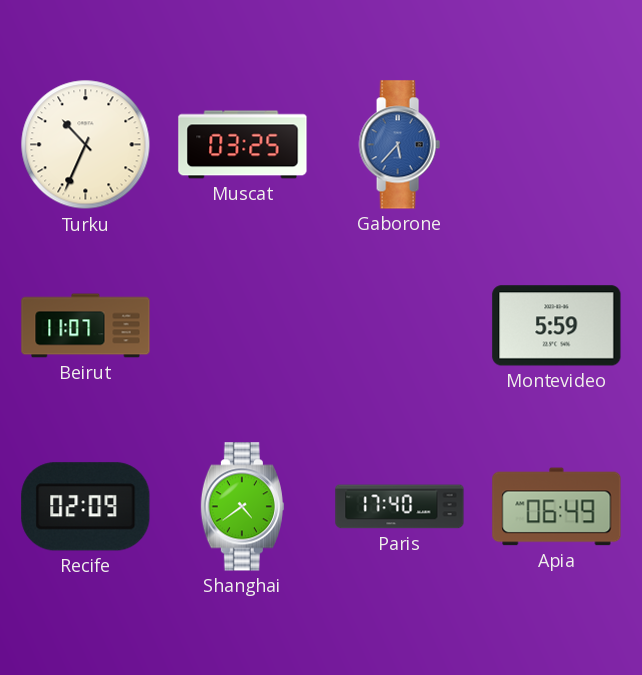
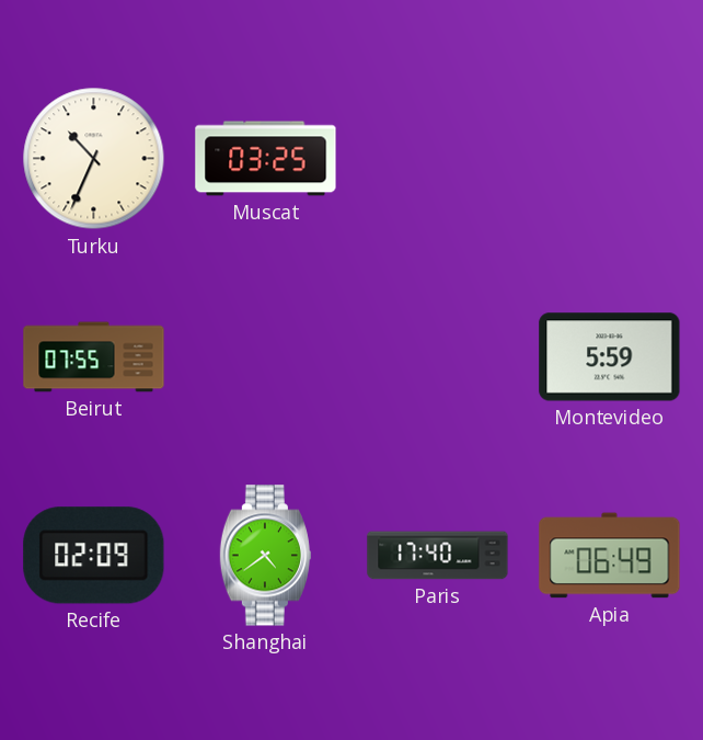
Gaborone: 5:37 -> none (399, 145)
Beirut: 11:07 -> 07:55 (94, 357)
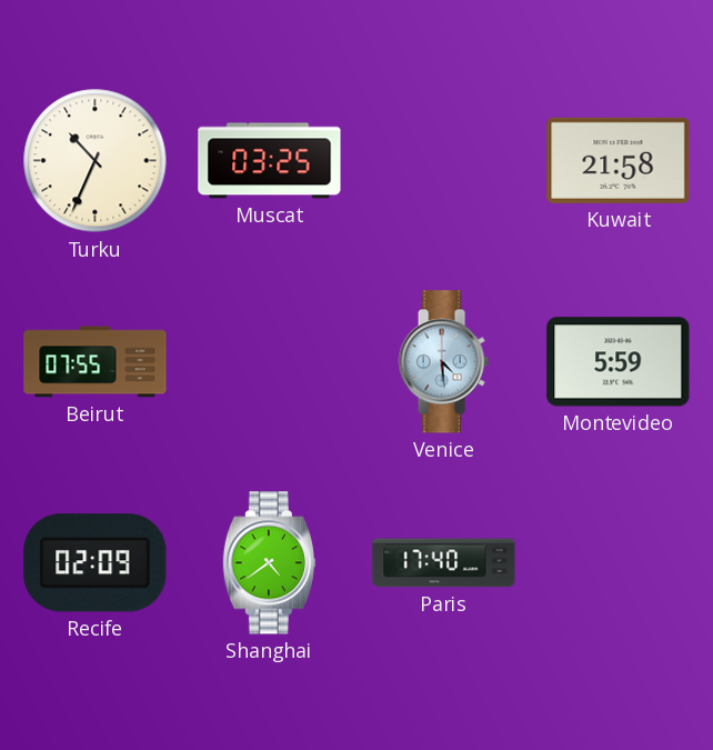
Kuwait: none -> 21:58 (619, 160)
Venice: none -> 4:29 (443, 362)
Apia: 06:49 -> none (610, 556)
